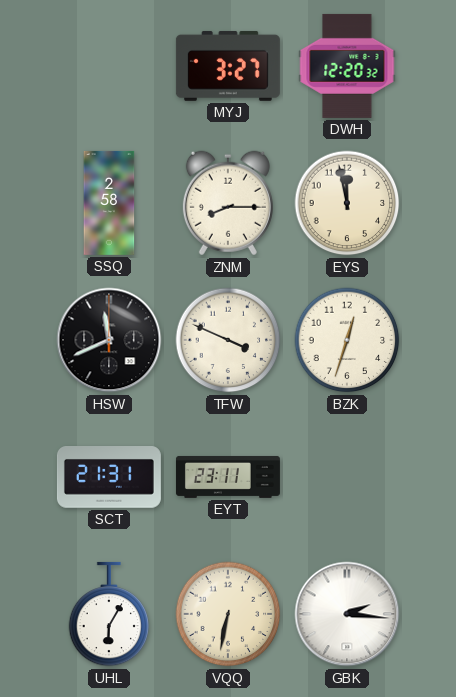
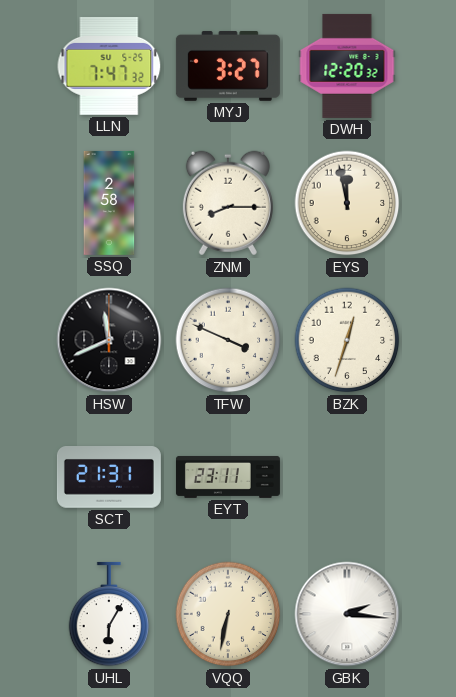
LLN: none -> 7:47 (109, 66)
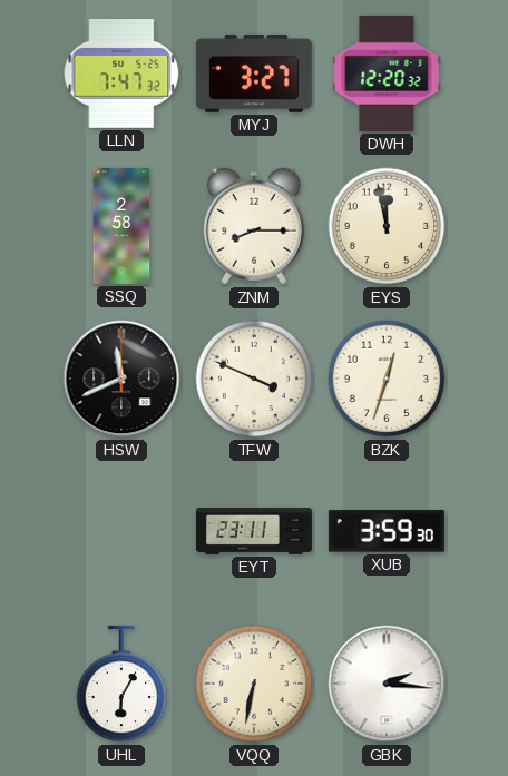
SCT: 21:31 -> none (109, 477)
XUB: none -> 3:59 (387, 531)
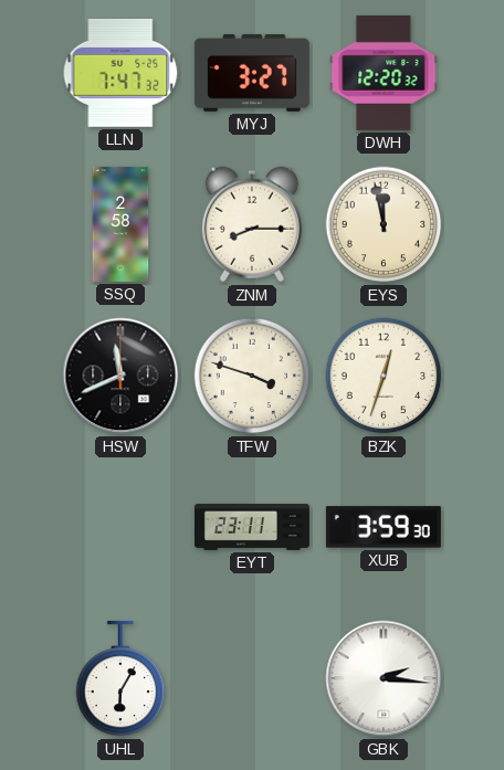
TFW: 3:49 -> 3:48 (252, 376)
VQQ: 6:32 -> none (254, 684)
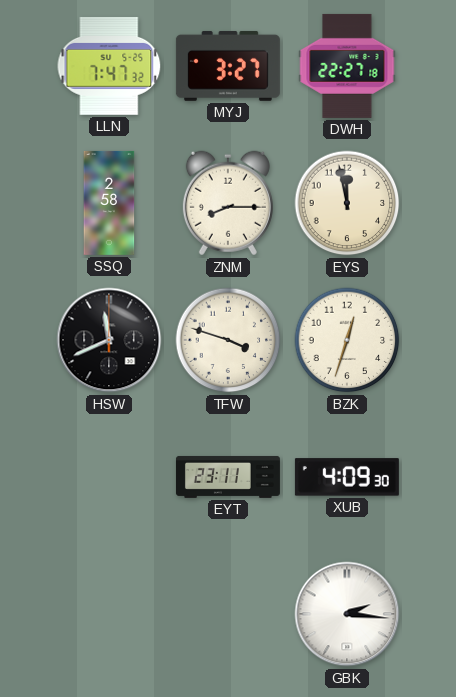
DWH: 12:20 -> 22:27 (347, 66)
XUB: 3:59 -> 4:09 (347, 477)
UHL: 6:05 -> none (120, 678)
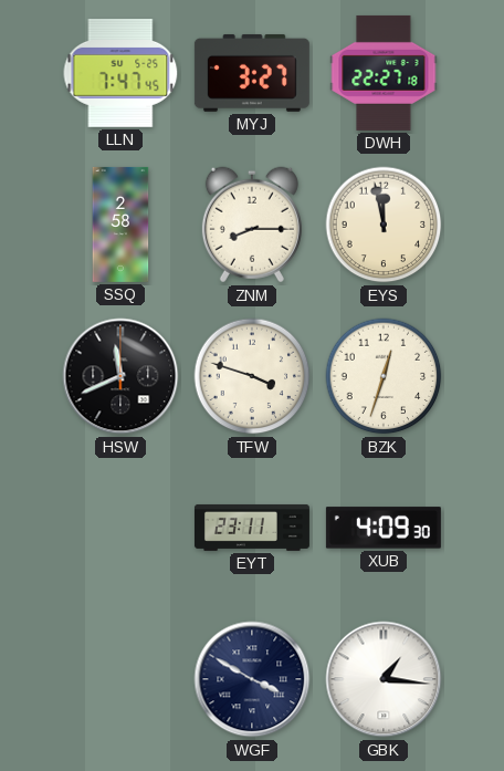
LLN: 7:47:32 -> 7:47:45 (120, 73)
WGF: none -> 3:50 (252, 679)
GBK: 2:16 -> 1:16 (384, 679)
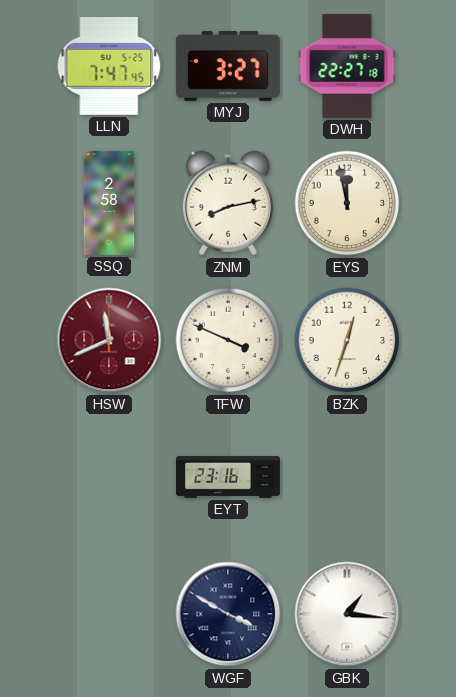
ZNM: 8:15 -> 8:13 (228, 203)
HSW dial: black -> burgundy (109, 340)
TFW: 3:48 -> 3:49 (228, 340)
EYT: 23:11 -> 23:16 (228, 477)
XUB: 4:09 -> none (384, 528)
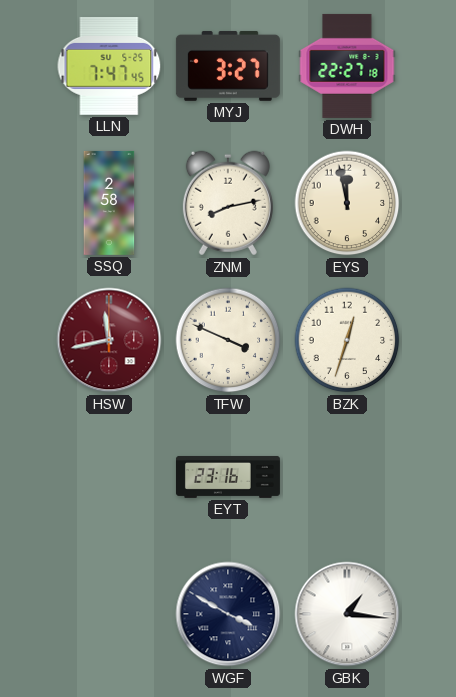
HSW: 11:41 -> 11:43 (109, 340)
